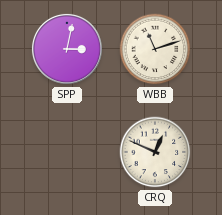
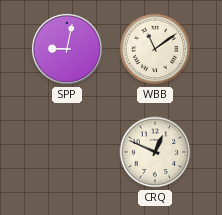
SPP: 3:02 -> 9:02 (67, 49)
WBB: 11:12 -> 11:09 (155, 49)
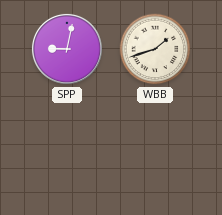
WBB: 11:09 -> 1:42 (155, 49)
CRQ: 12:49 -> none (155, 152)
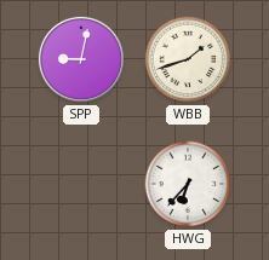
HWG: none -> 6:37 (188, 184)
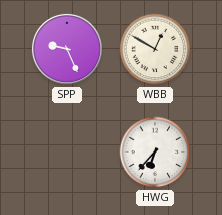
SPP: 9:02 -> 9:26 (67, 49)
WBB: 1:42 -> 12:50 (155, 49)
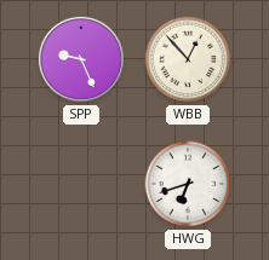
WBB: 12:50 -> 12:53 (188, 59)
HWG: 6:37 -> 6:42 (188, 184)
